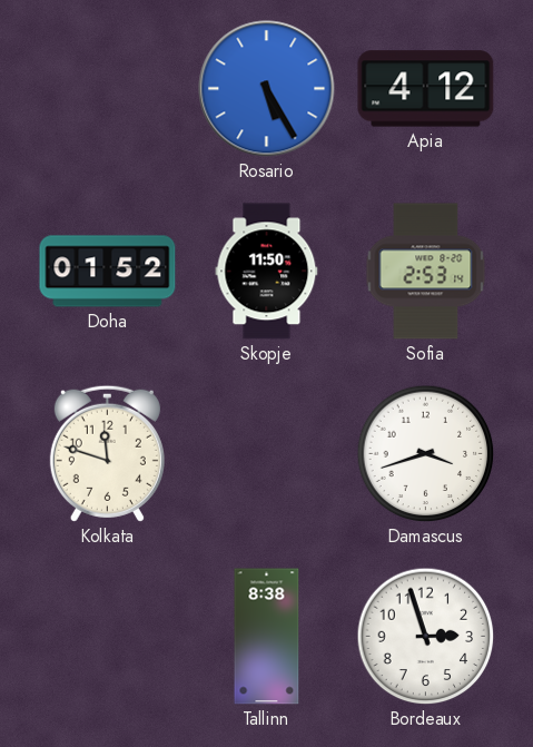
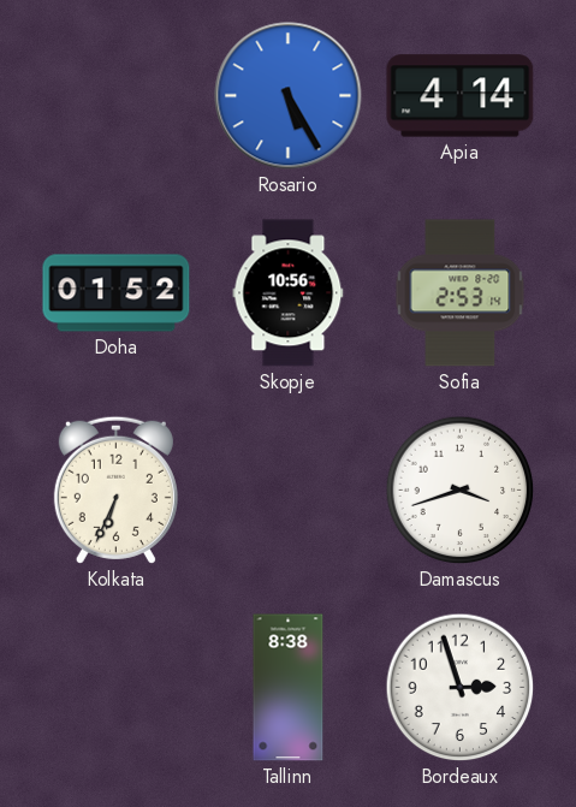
Apia: 4:12 -> 4:14 (461, 96)
Skopje: 11:50 -> 10:56 (289, 293)
Kolkata: 11:48 -> 6:34 (115, 489)
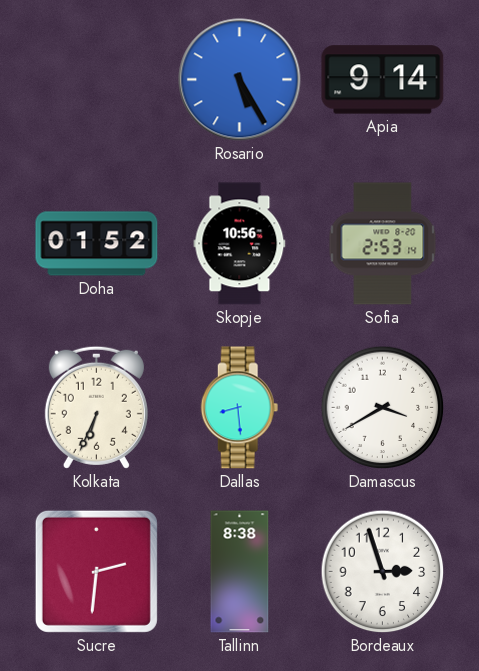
Apia: 4:14 -> 9:14 (383, 80)
Dallas: none -> 8:29 (240, 408)
Damascus: 3:42 -> 3:40 (383, 408)
Sucre: none -> 2:31 (96, 571)
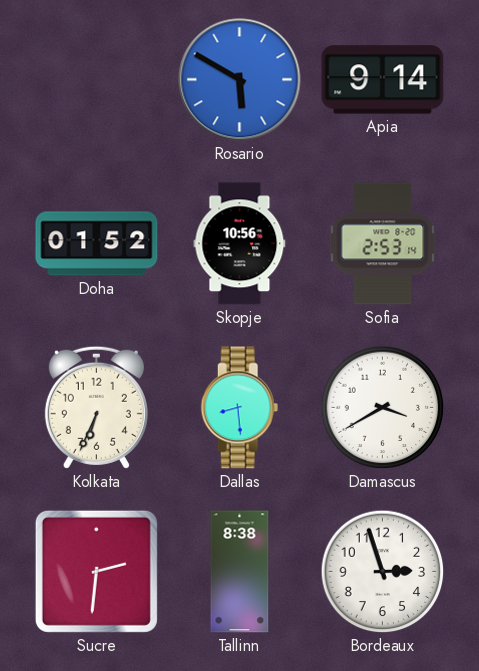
Rosario: 5:25 -> 5:50 (240, 80)
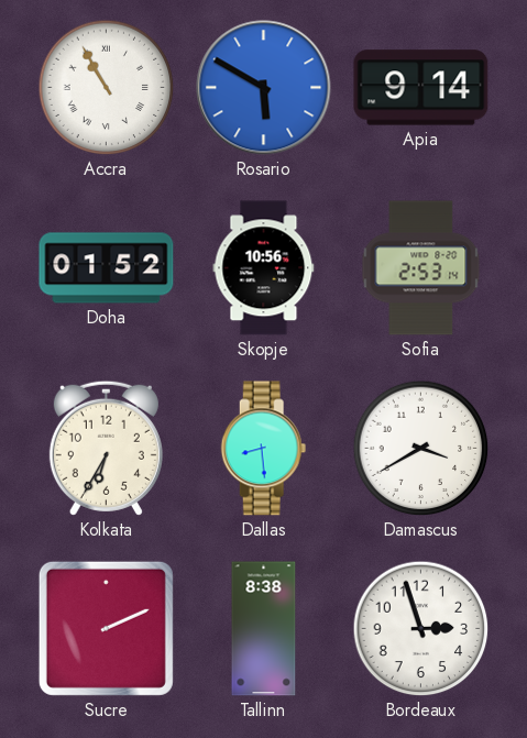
Accra: none -> 10:55 (107, 88)
Kolkata: 6:34 -> 6:35 (106, 448)
Sucre: 2:31 -> 2:11 (106, 628)
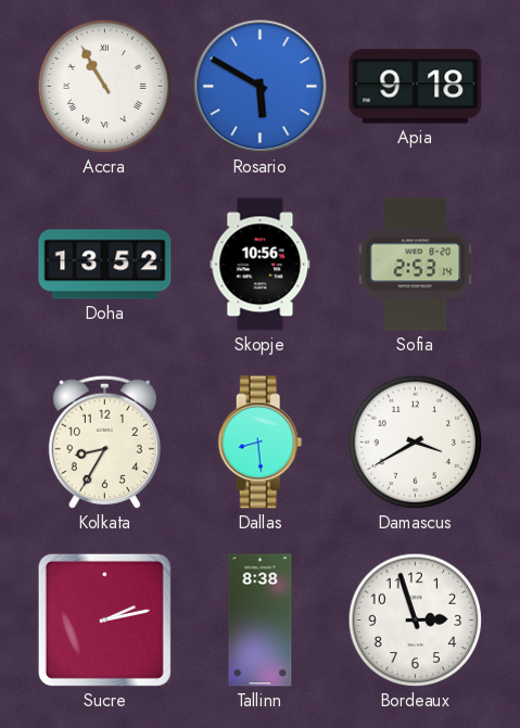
Apia: 9:14 -> 9:18 (416, 87)
Doha: 01:52 -> 13:52 (105, 265)
Kolkata: 6:35 -> 8:35 (104, 442)
Sucre: 2:11 -> 2:13 (104, 620)
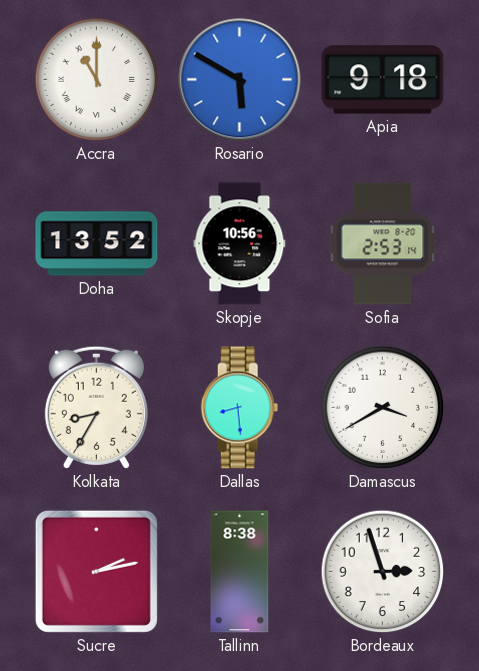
Accra: 10:55 -> 11:00 (97, 80)
